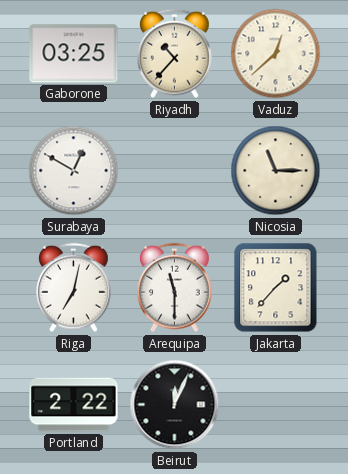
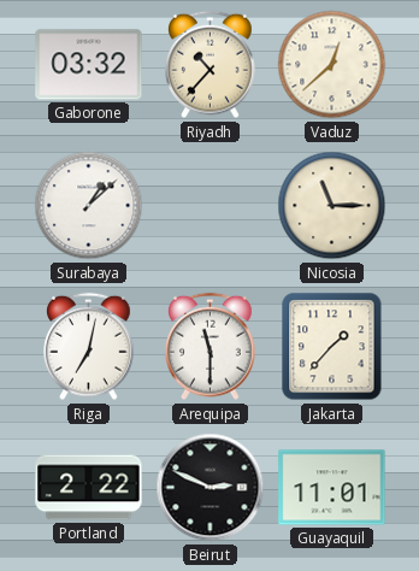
Gaborone: 03:25 -> 03:32 (89, 65)
Surabaya: 12:50 -> 1:08 (89, 206)
Beirut: 12:04 -> 2:49 (211, 488)
Guayaquil: none -> 11:01 (332, 488)
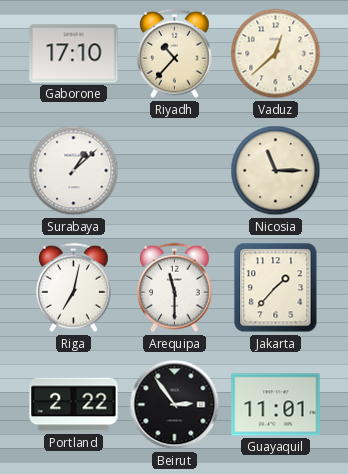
Gaborone: 03:32 -> 17:10 (74, 54)
Beirut: 2:49 -> 2:54 (175, 405)
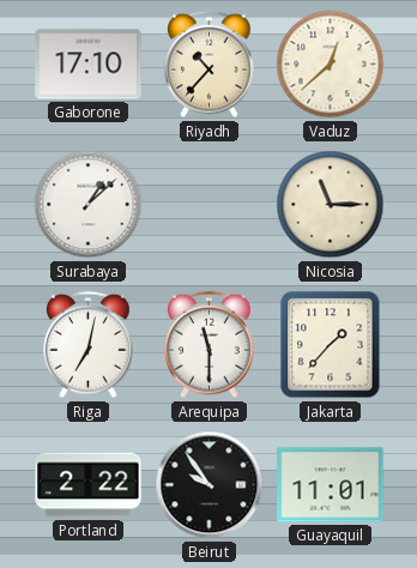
Beirut: 2:54 -> 9:54 (210, 485)
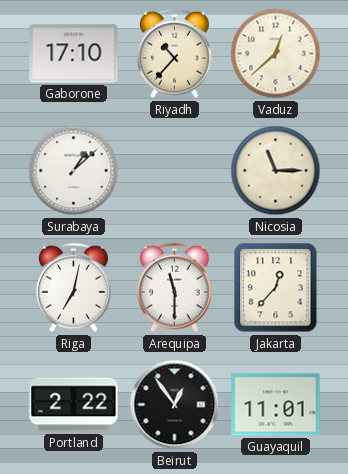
Jakarta: 1:37 -> 12:37 (276, 288)
Beirut: 9:54 -> 12:54 (175, 405)
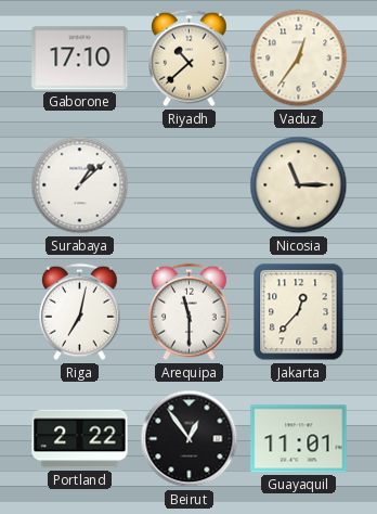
Riyadh: 10:37 -> 10:38 (190, 59)
Vaduz: 12:38 -> 12:36 (299, 59)
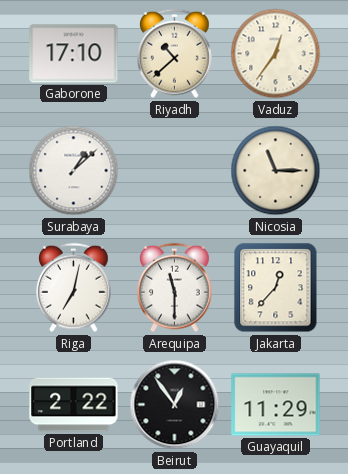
Guayaquil: 11:01 -> 11:29 (276, 405)
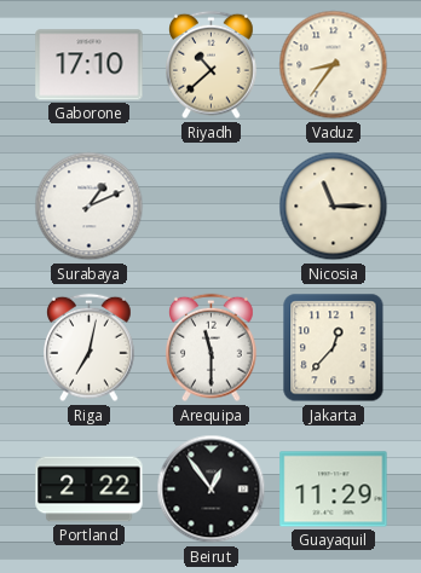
Vaduz: 12:36 -> 8:36 (334, 65)
Surabaya: 1:08 -> 1:11 (90, 207)
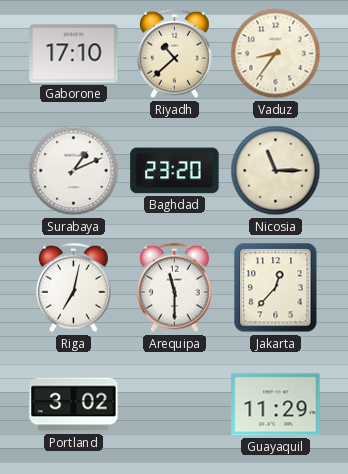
Baghdad: none -> 23:20 (175, 171)
Portland: 2:22 -> 3:02 (74, 405)
Beirut: 12:54 -> none (212, 490)
